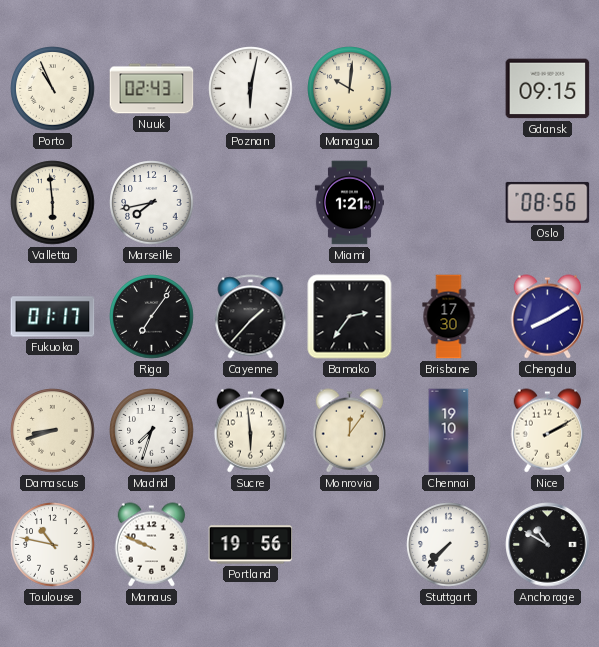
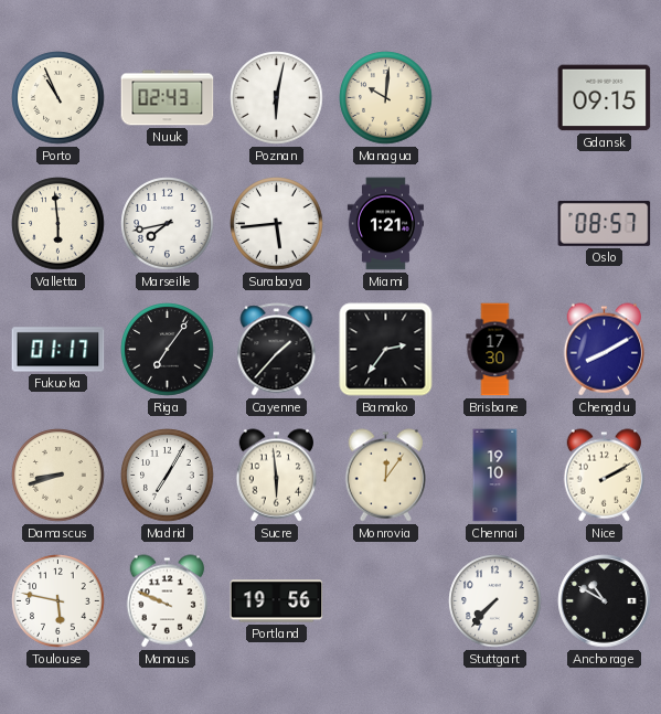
Surabaya: none -> 5:44 (277, 224)
Oslo: 08:56 -> 08:57 (605, 223)
Madrid: 7:33 -> 7:05 (168, 476)
Toulouse: 10:47 -> 5:47 (58, 601)
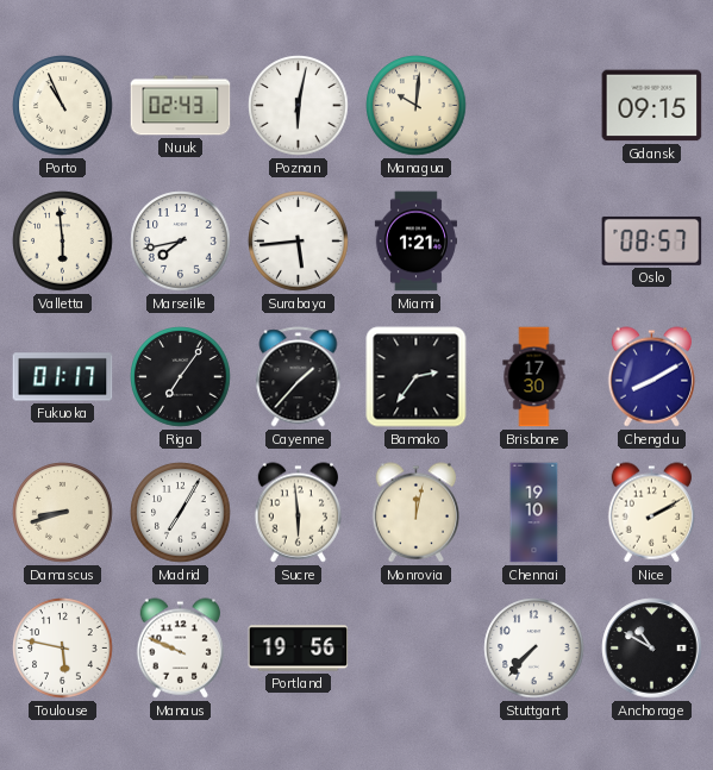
Monrovia: 12:06 -> 12:02 (415, 513)
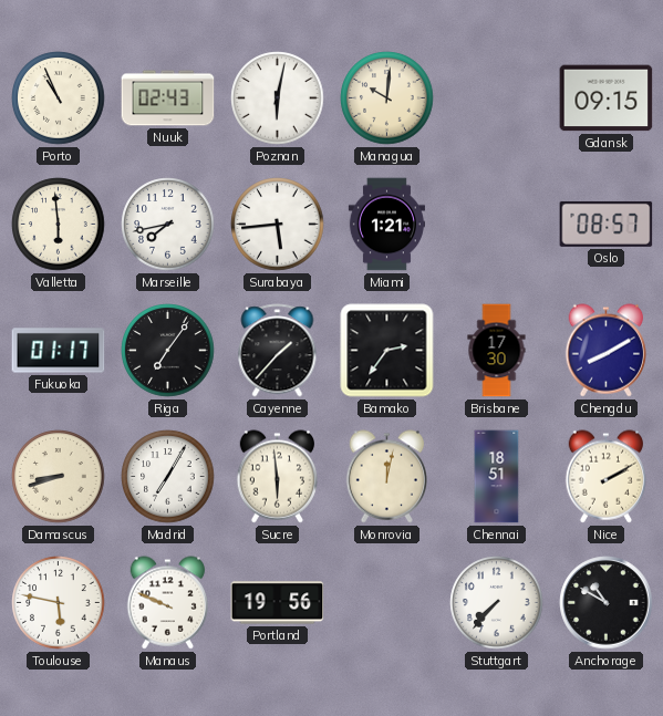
Chennai: 19:10 -> 18:51 (497, 477)
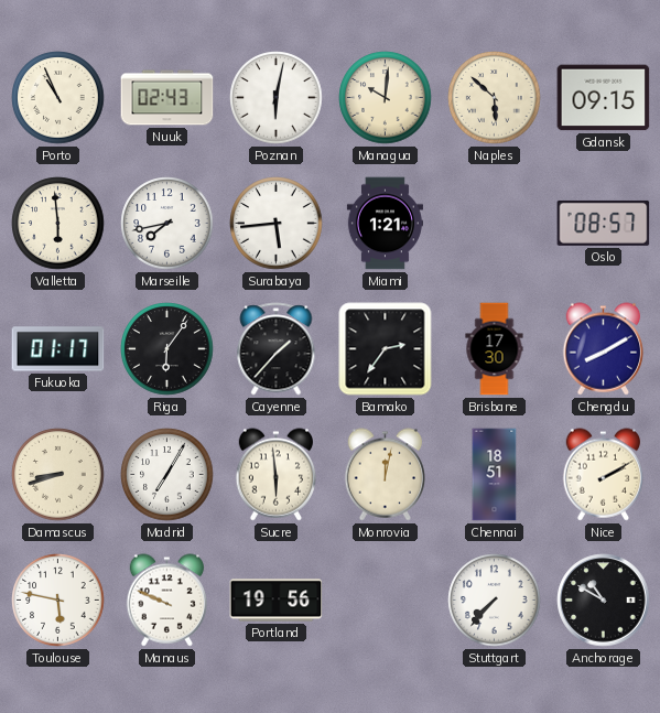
Naples: none -> 5:52 (495, 98)
Riga: 7:06 -> 6:06 (167, 349)
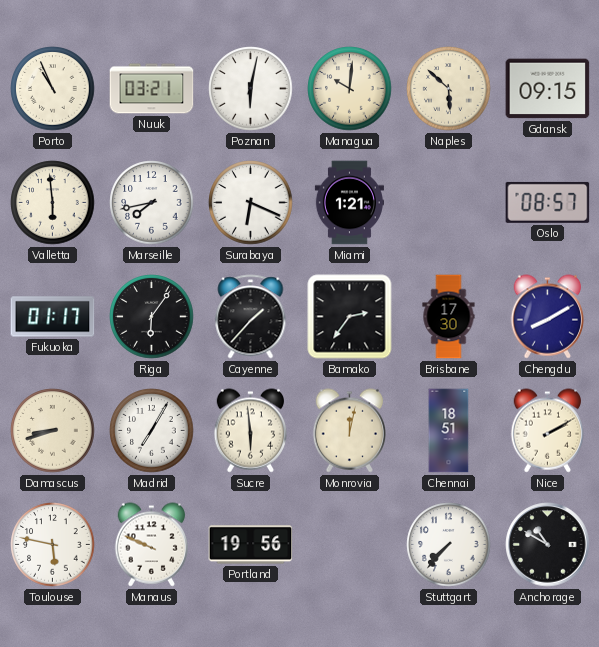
Nuuk: 02:43 -> 03:21 (152, 89)
Surabaya: 5:44 -> 6:19 (251, 203)
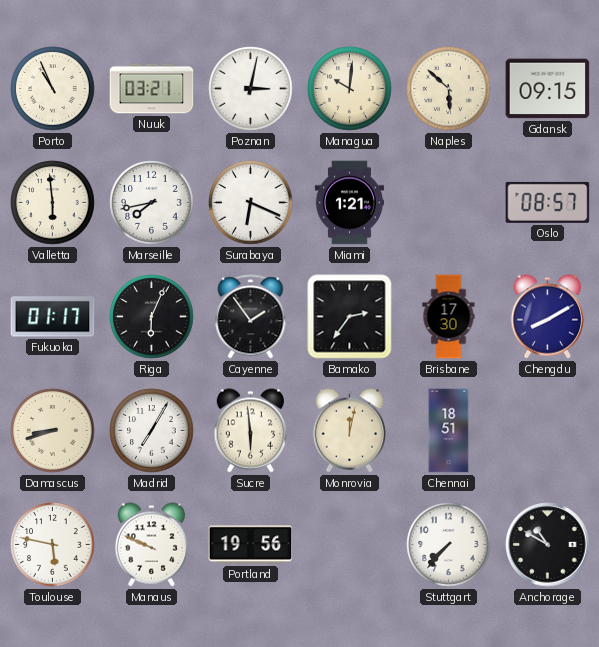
Poznan: 6:02 -> 3:02 (251, 89)
Riga: 6:06 -> 6:04 (152, 317)
Cayenne: 1:37 -> 1:54 (251, 317)
Nice: 2:10 -> none (547, 431)
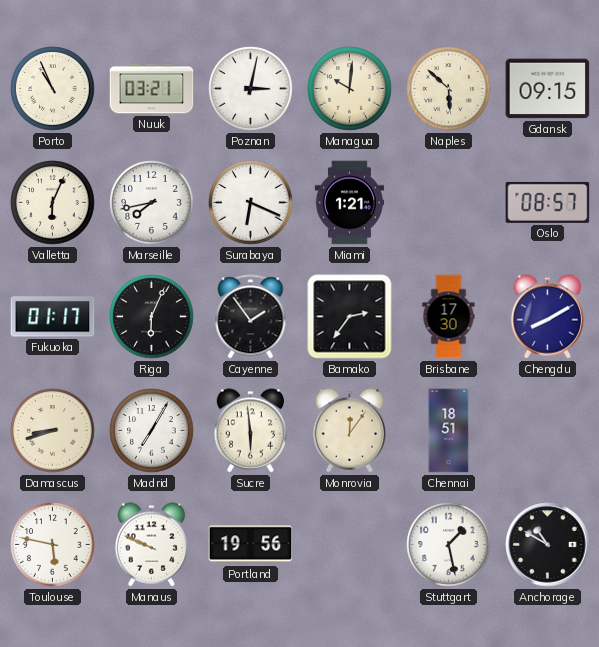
Valletta: 5:59 -> 6:04 (53, 203)
Monrovia: 12:02 -> 12:06 (349, 431)
Stuttgart: 7:37 -> 1:28 (449, 545)
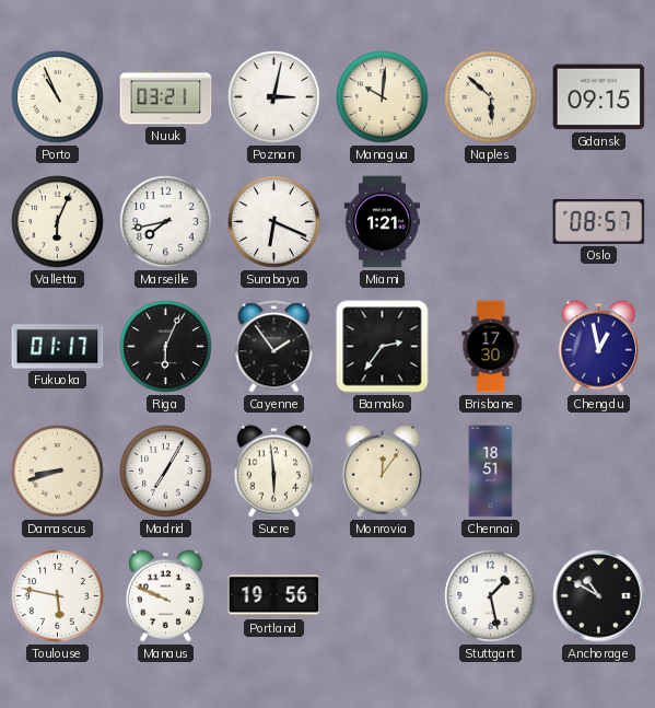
Chengdu: 8:10 -> 12:58 (598, 347)
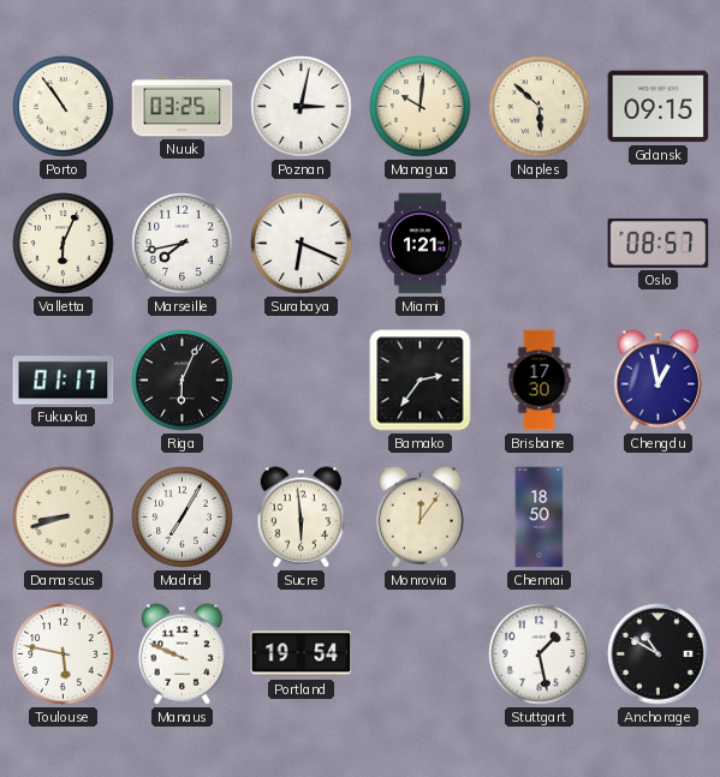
Porto: 10:56 -> 10:54 (64, 107)
Nuuk: 03:21 -> 03:25 (183, 107)
Cayenne: 1:54 -> none (274, 347)
Chennai: 18:51 -> 18:50 (540, 518)
Portland: 19:56 -> 19:54 (302, 655)
